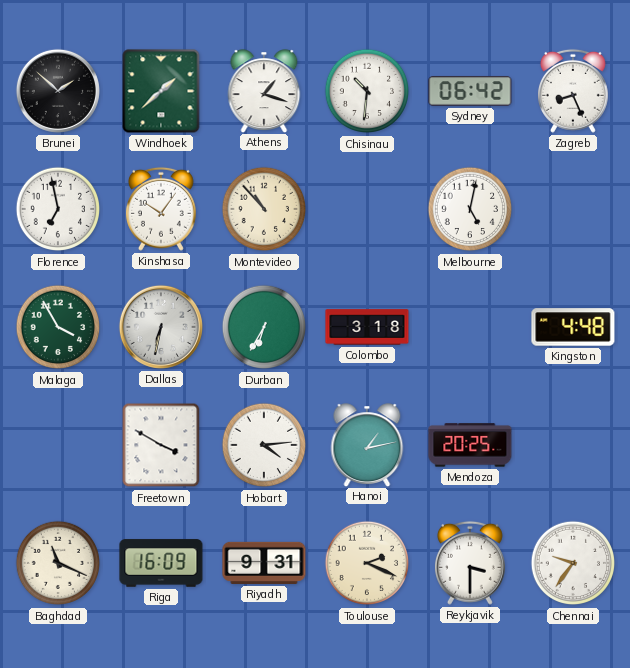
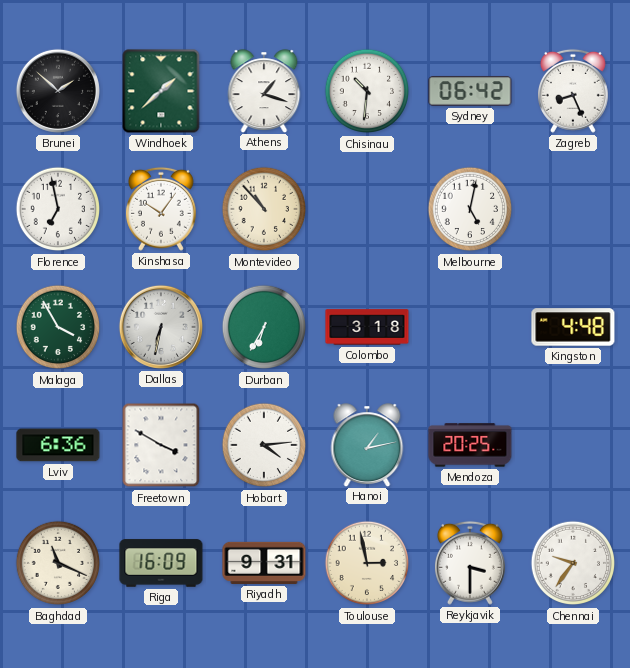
Lviv: none -> 6:36 (58, 445)
Toulouse: 2:19 -> 2:58 (367, 563)
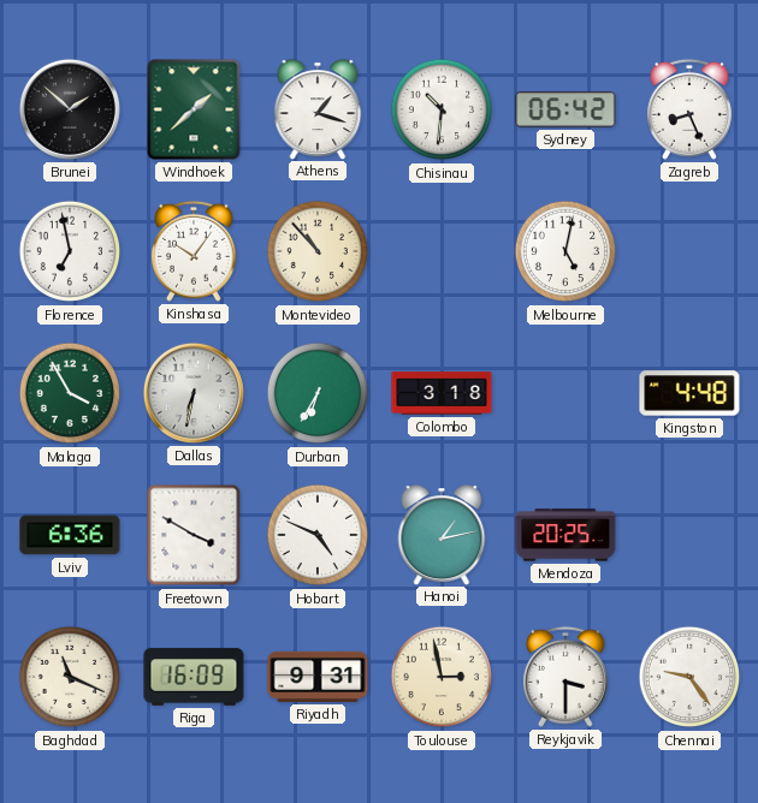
Hobart: 4:14 -> 4:49 (318, 535)
Chennai: 9:36 -> 9:24 (689, 677)
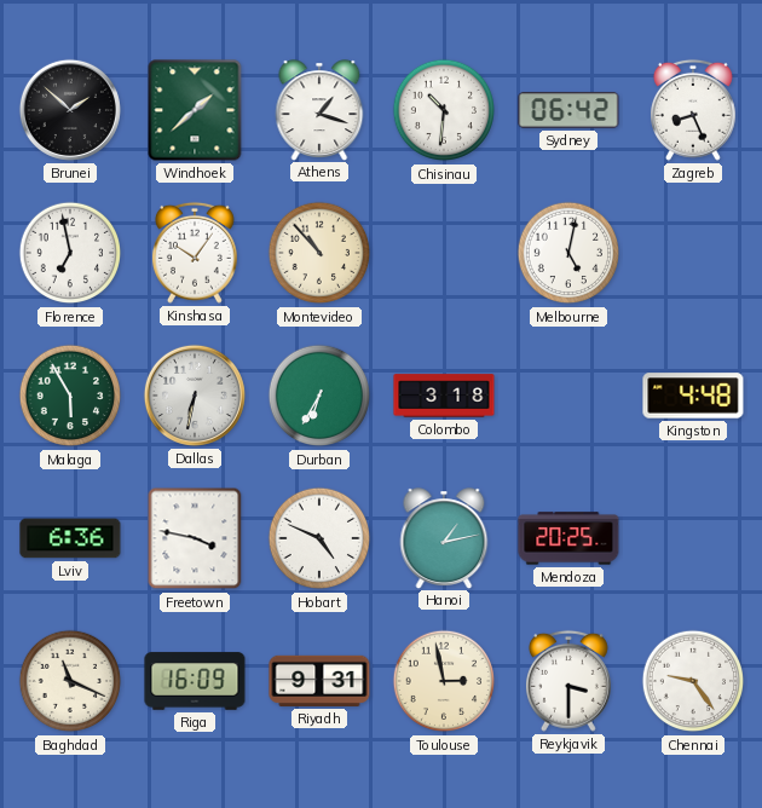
Malaga: 3:55 -> 5:55 (70, 396)
Freetown: 3:50 -> 3:47 (195, 538)
